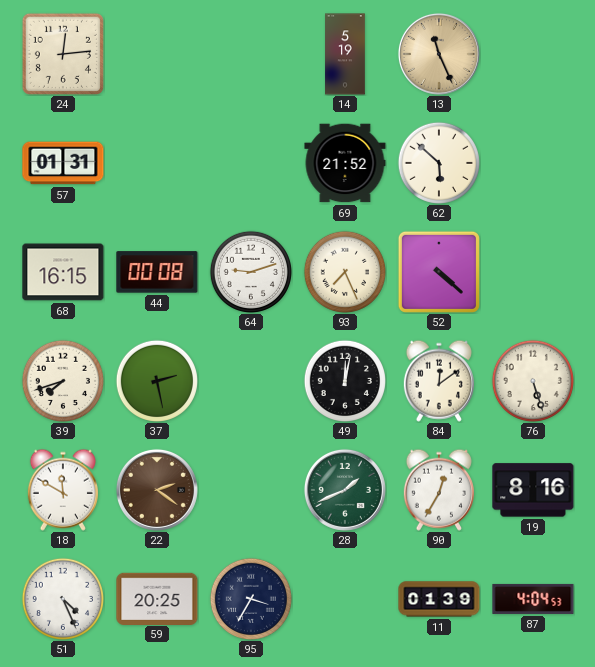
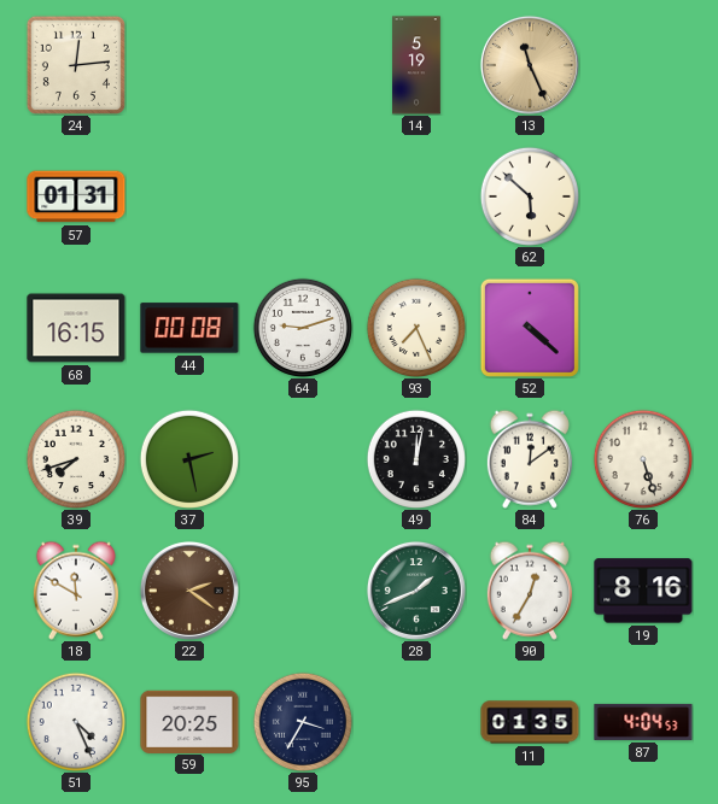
69: 21:52 -> none (345, 163)
11: 01:39 -> 01:35 (530, 722)
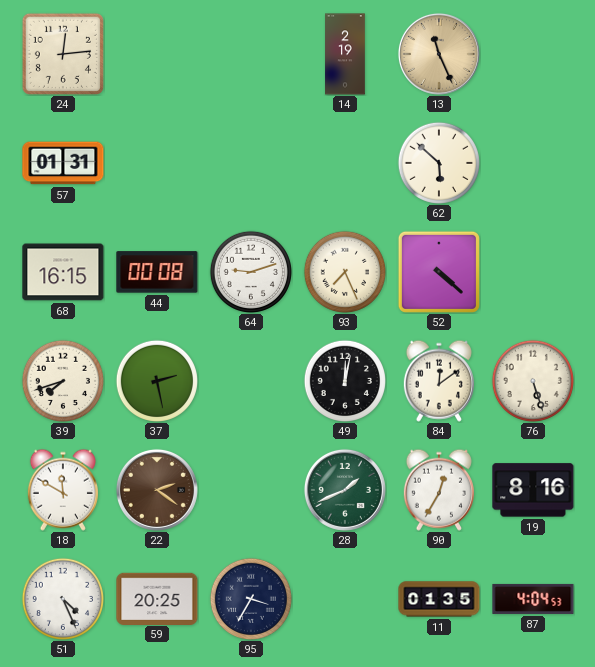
14: 5:19 -> 2:19 (345, 54)
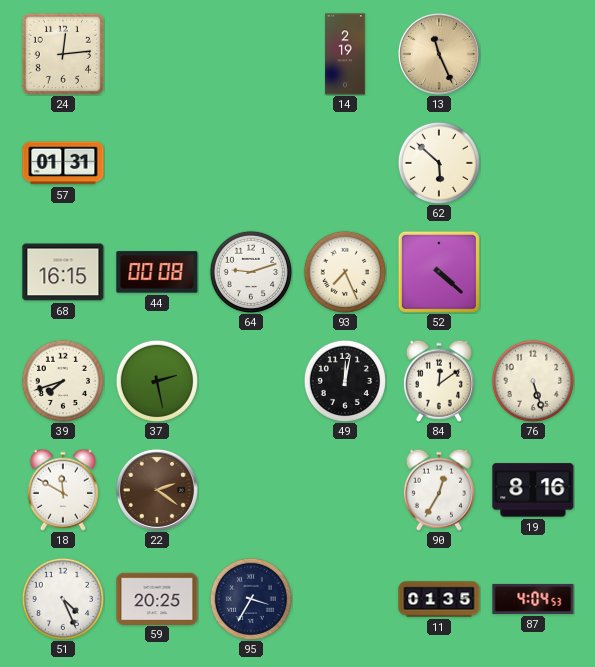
28: 1:41 -> none (345, 490)
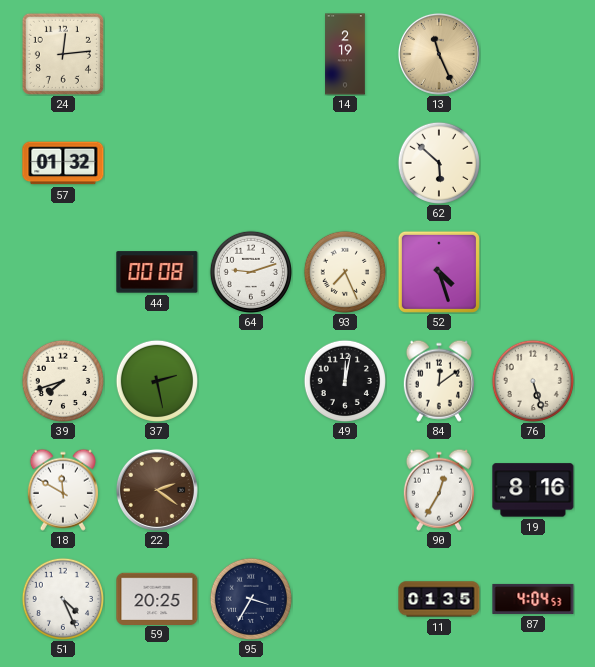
57: 01:31 -> 01:32 (63, 163)
68: 16:15 -> none (63, 272)
52: 4:22 -> 4:27 (439, 272)
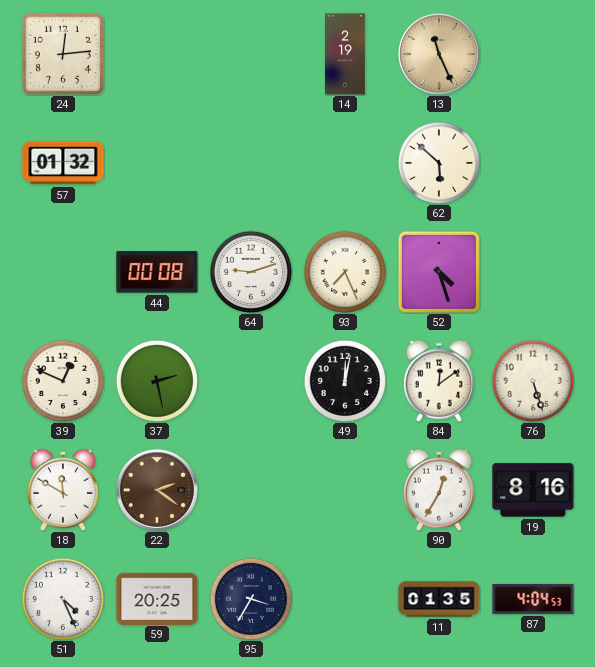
39: 7:42 -> 12:49 (63, 380)
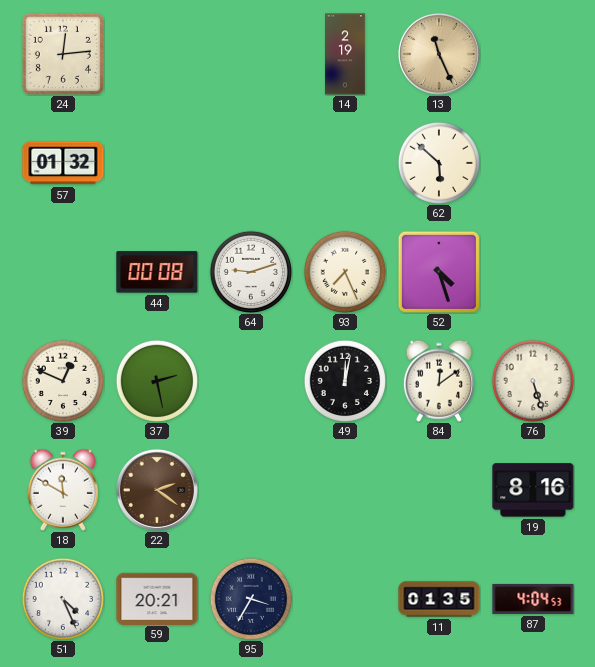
90: 12:35 -> none (439, 490)
59: 20:25 -> 20:21 (157, 598)
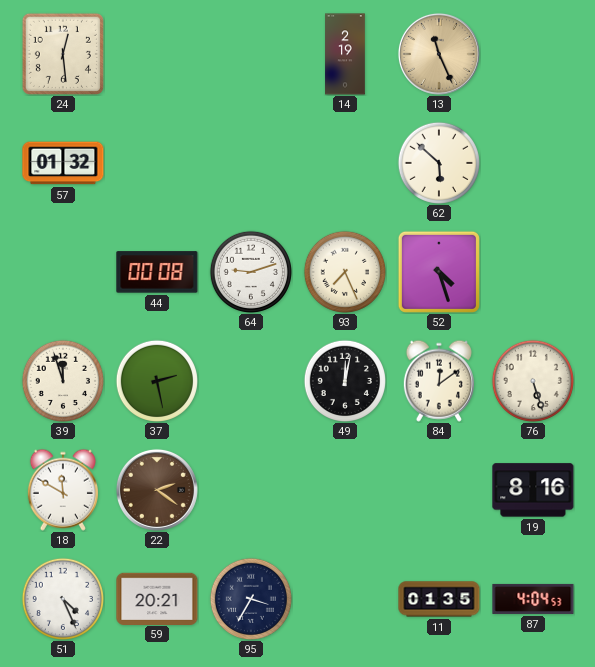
24: 12:14 -> 12:29 (63, 54)
39: 12:49 -> 11:57 (63, 380)
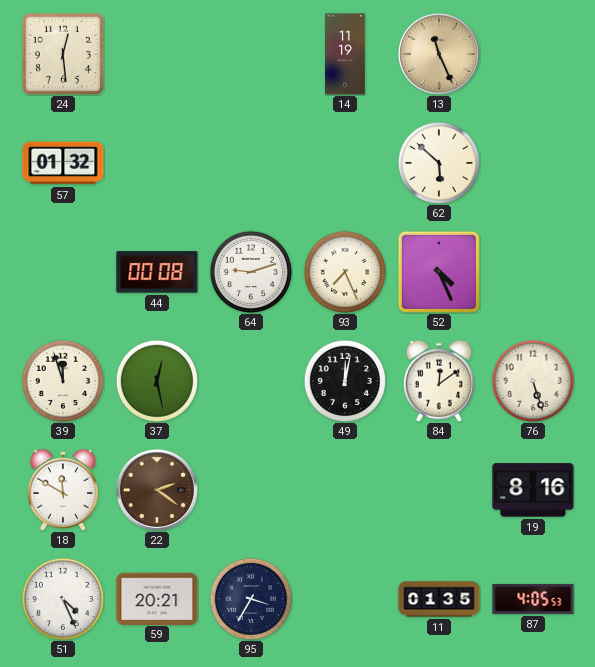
14: 2:19 -> 11:19 (345, 54)
52: 4:27 -> 4:26 (439, 272)
37: 2:28 -> 12:28 (157, 380)
87: 4:04 -> 4:05 (533, 599)
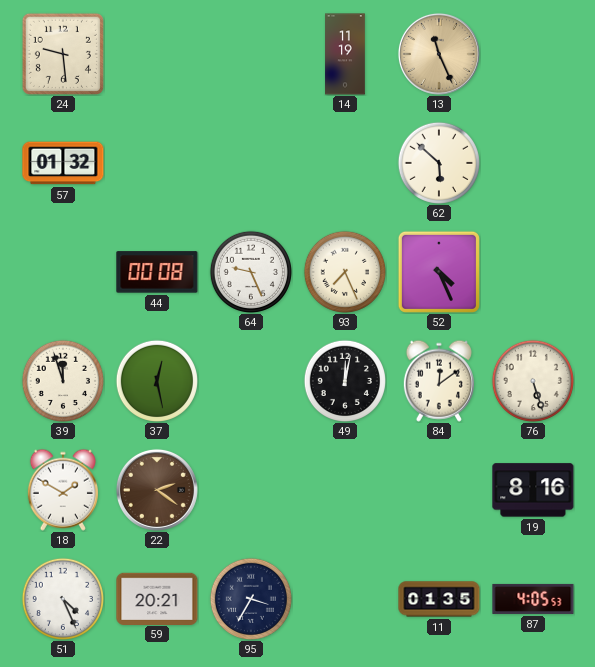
24: 12:29 -> 9:29 (63, 54)
64: 9:12 -> 9:26 (251, 271)
18: 11:50 -> 1:50 (63, 490)
